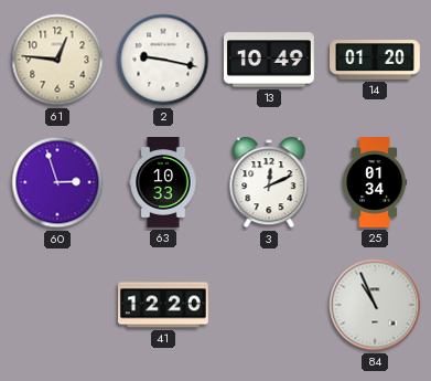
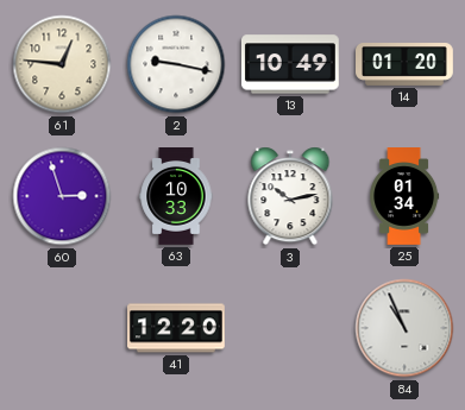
3: 12:11 -> 10:13 (290, 196)
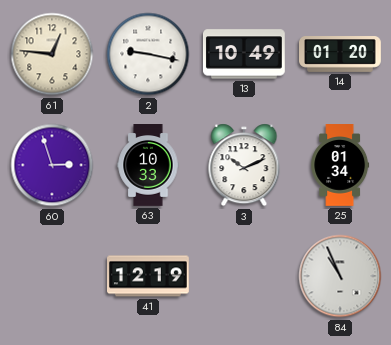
3: 10:13 -> 10:11 (244, 165)
41: 12:20 -> 12:19 (149, 276)
